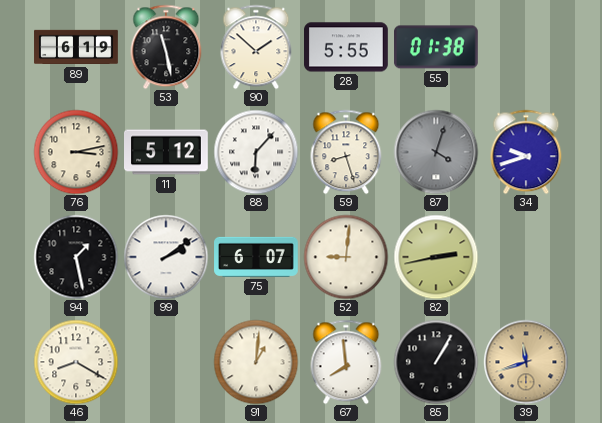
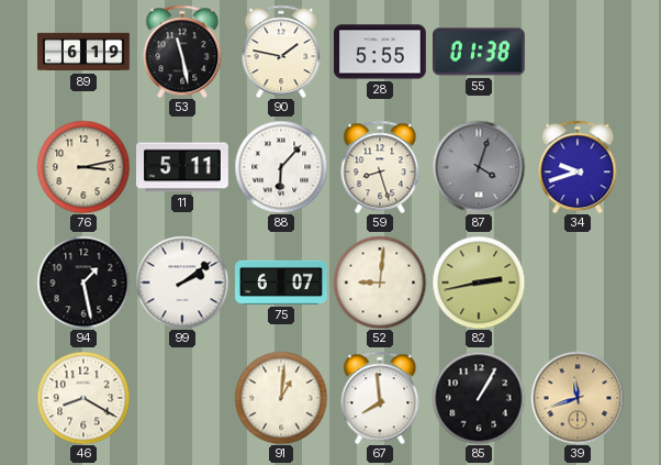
90: 1:52 -> 1:47 (281, 52)
11: 5:12 -> 5:11 (182, 167)
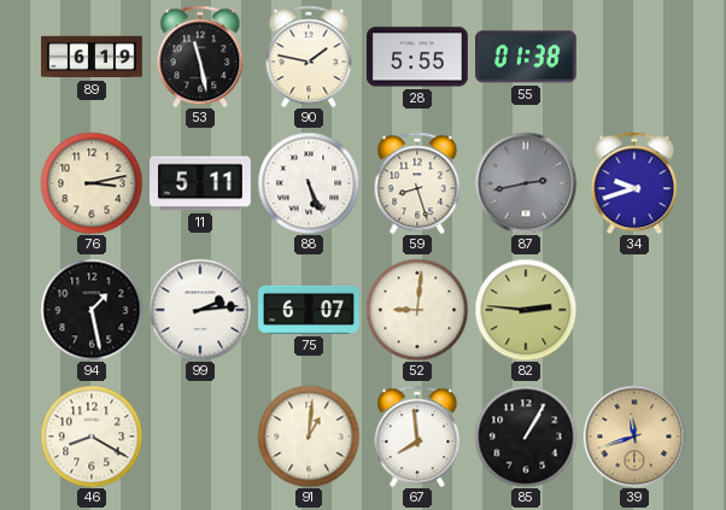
88: 6:07 -> 5:26 (309, 183)
87: 4:03 -> 2:43 (526, 183)
99: 2:09 -> 2:14 (200, 310)
82: 2:43 -> 2:46 (526, 310)
